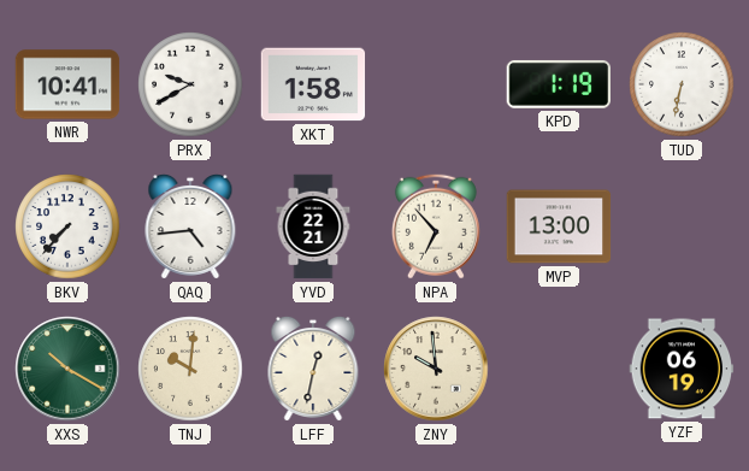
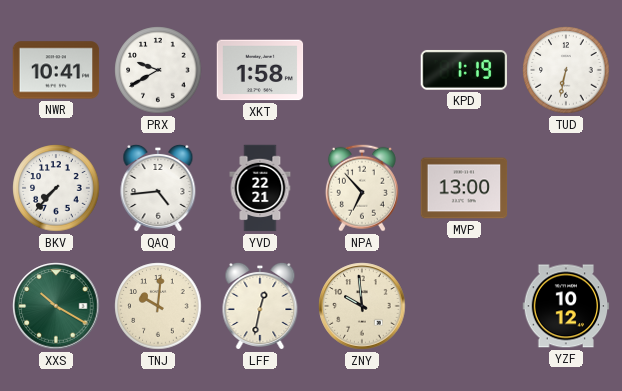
YZF: 06:19 -> 10:12 (566, 306)
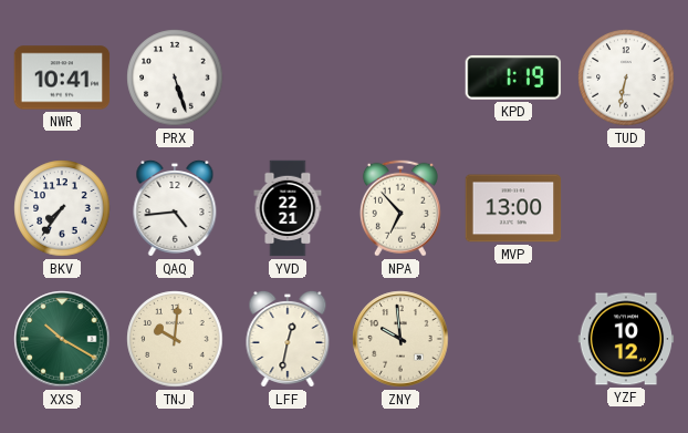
PRX: 9:40 -> 5:27 (175, 78)
XKT: 1:58 -> none (260, 70)
BKV: 7:37 -> 7:36 (62, 208)
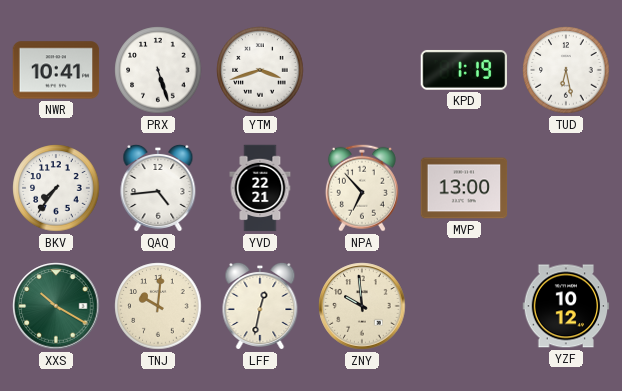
YTM: none -> 3:42 (260, 70)
TUD: 6:32 -> 6:28 (566, 70)
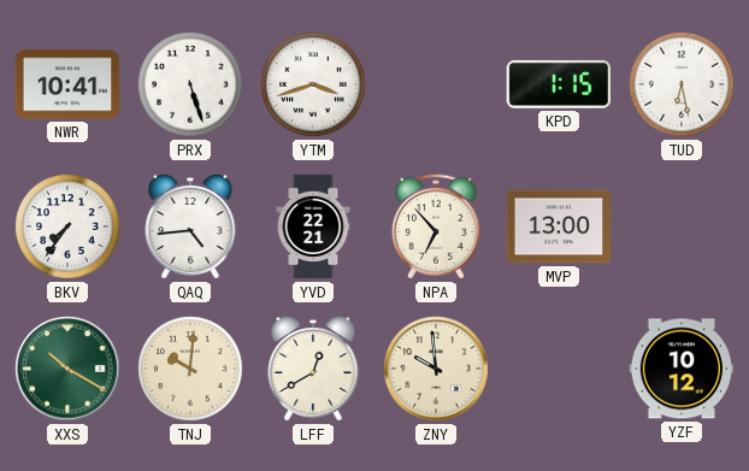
KPD: 1:19 -> 1:15 (558, 84)
LFF: 12:32 -> 12:40 (313, 369)
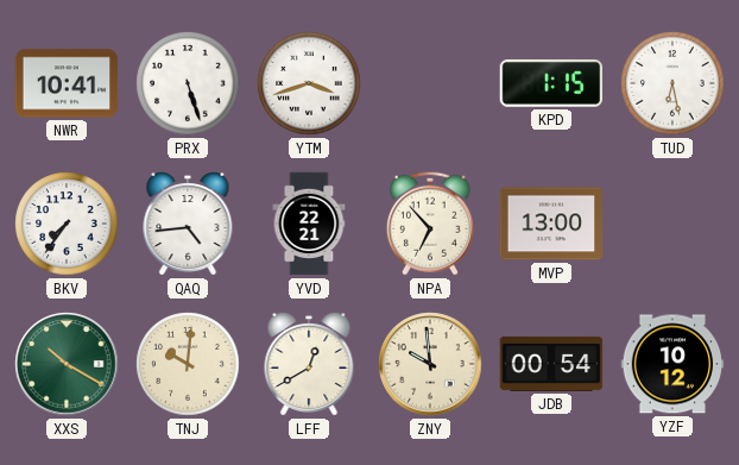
JDB: none -> 00:54 (551, 364)
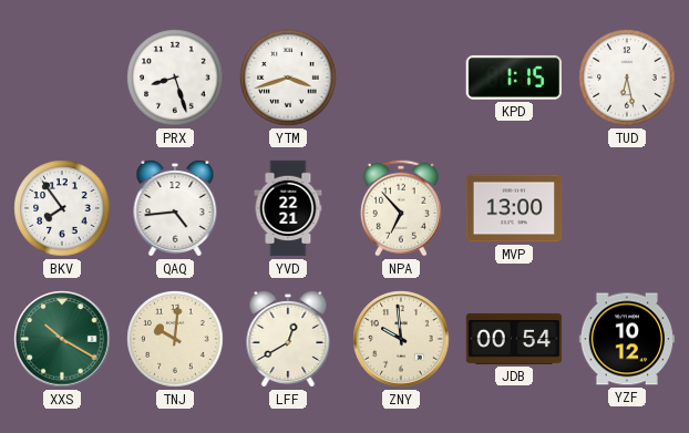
NWR: 10:41 -> none (67, 83)
PRX: 5:27 -> 8:27 (175, 78)
BKV: 7:36 -> 7:54 (62, 208)
